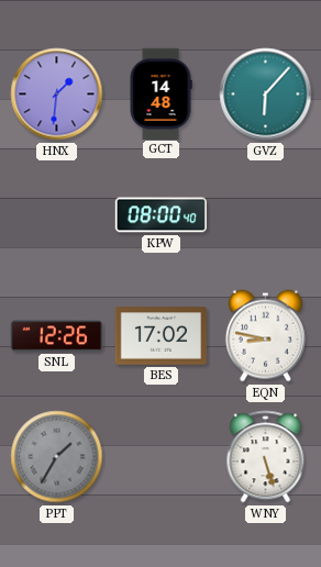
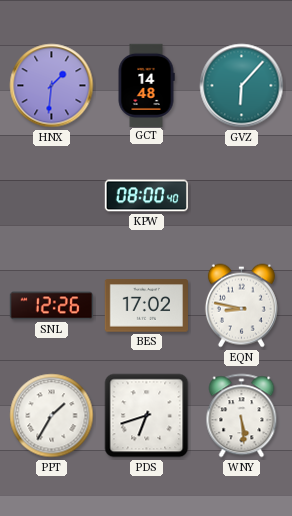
PPT dial: grey -> white (52, 416)
PDS: none -> 6:42 (147, 416)
WNY: 5:27 -> 5:29 (242, 416)
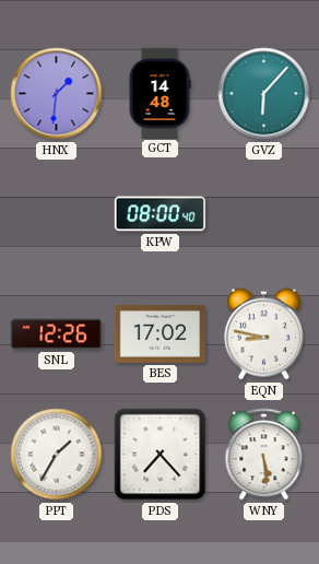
PDS: 6:42 -> 7:23 (161, 455)
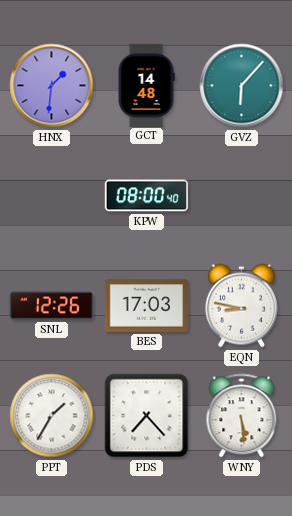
BES: 17:02 -> 17:03 (146, 306)
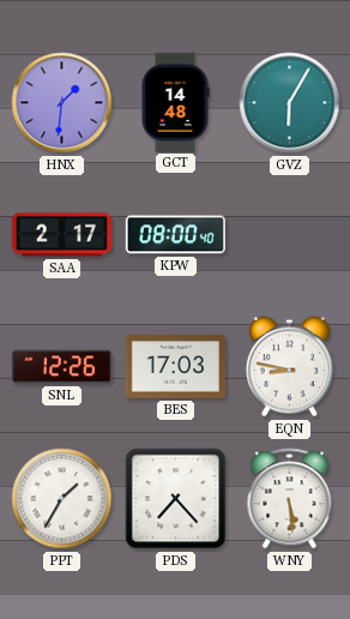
GVZ: 6:07 -> 6:05 (290, 103)
SAA: none -> 2:17 (62, 235)
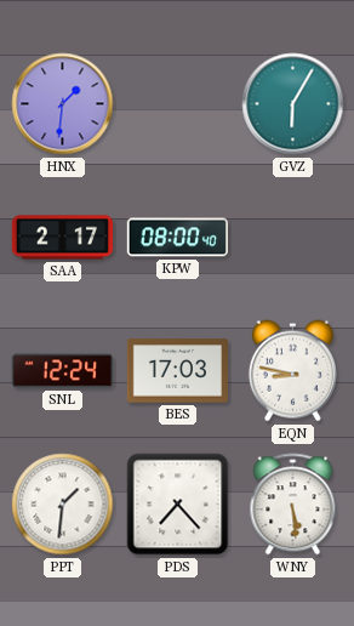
GCT: 14:48 -> none (175, 102)
SNL: 12:26 -> 12:24 (63, 371)
PPT: 1:35 -> 1:31 (63, 505)
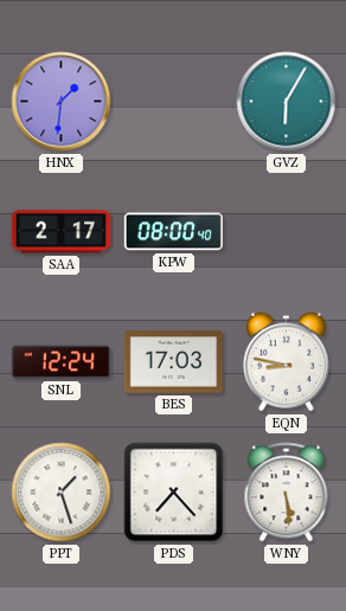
PPT: 1:31 -> 1:27 (62, 493)
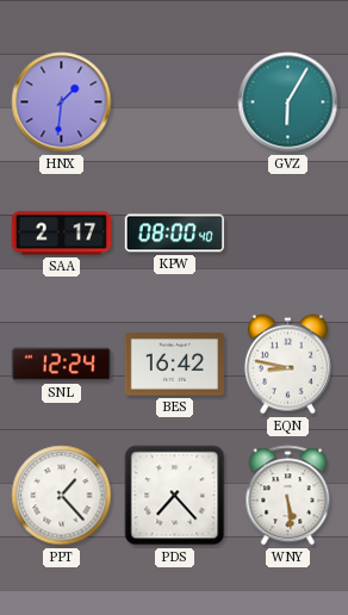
BES: 17:03 -> 16:42 (174, 365)
PPT: 1:27 -> 1:23 (62, 496)
